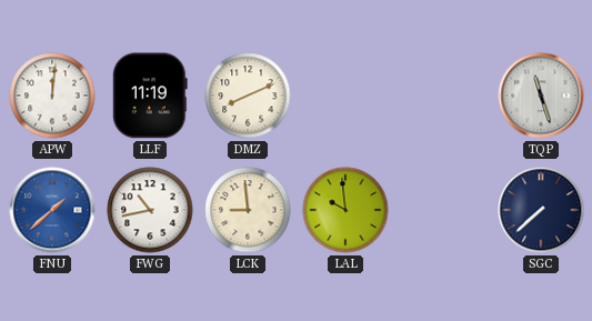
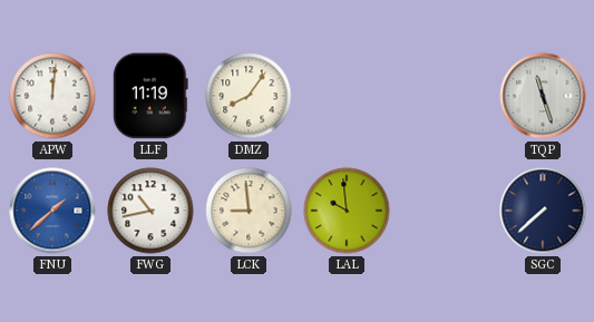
DMZ: 8:11 -> 8:06 (249, 96)
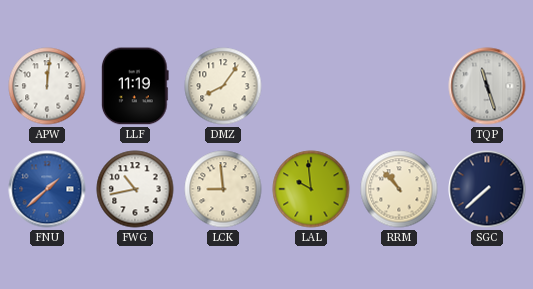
RRM: none -> 10:53 (399, 189)
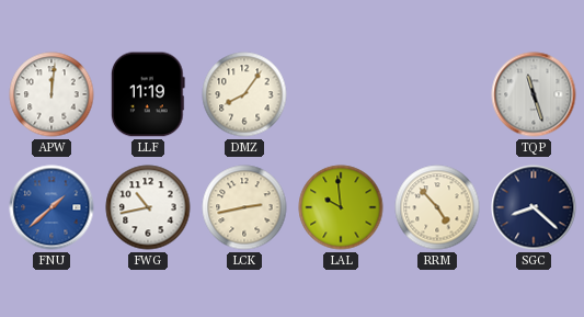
LCK: 8:59 -> 2:43 (244, 207)
RRM: 10:53 -> 4:53 (437, 207)
SGC: 7:38 -> 8:22 (534, 207)
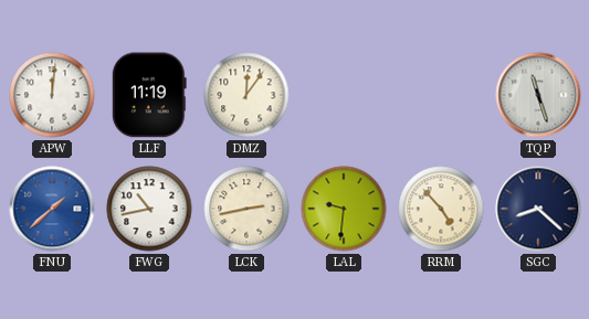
DMZ: 8:06 -> 12:06 (246, 95)
LAL: 9:59 -> 9:31 (344, 209)
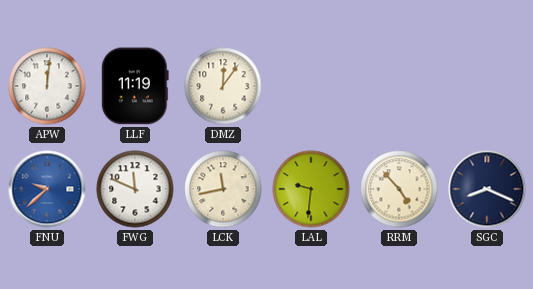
TQP: 11:27 -> none (538, 95)
FNU: 1:38 -> 9:38 (47, 189)
FWG: 10:43 -> 11:49 (135, 189)
LCK: 2:43 -> 11:43 (223, 189)
SGC: 8:22 -> 8:19 (487, 189)
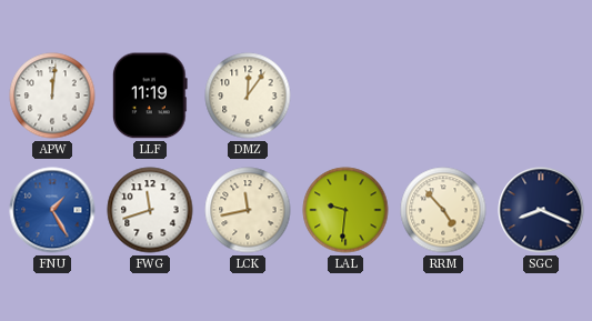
FNU: 9:38 -> 1:25 (52, 210)
FWG: 11:49 -> 11:42 (150, 210)
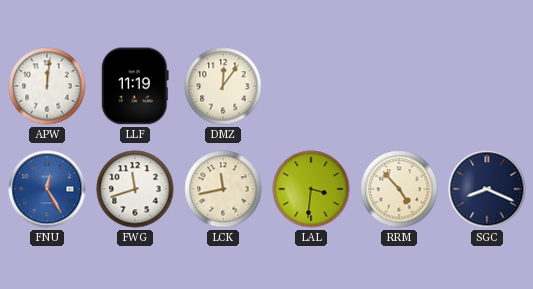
FNU: 1:25 -> 12:25 (47, 189)
LAL: 9:31 -> 3:31 (311, 189)
